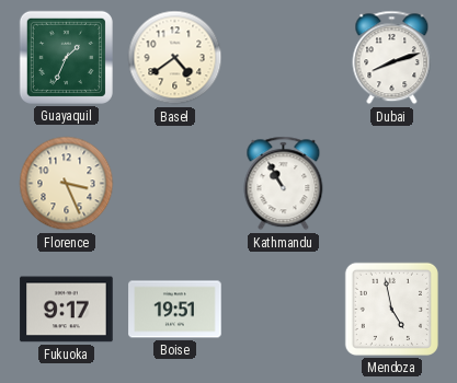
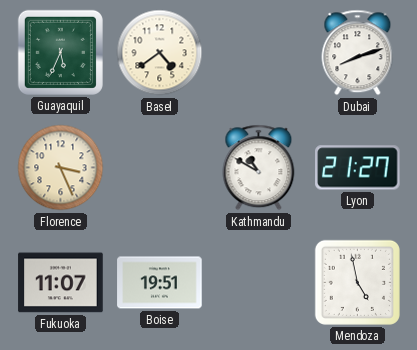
Guayaquil: 1:34 -> 5:34 (60, 52)
Kathmandu: 10:55 -> 10:50 (259, 168)
Lyon: none -> 21:27 (358, 168)
Fukuoka: 9:17 -> 11:07 (61, 283)
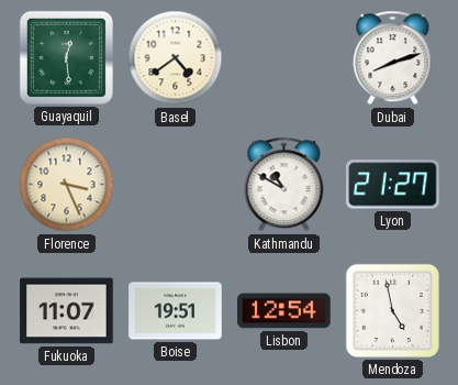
Guayaquil: 5:34 -> 12:29 (66, 57)
Lisbon: none -> 12:54 (284, 311)
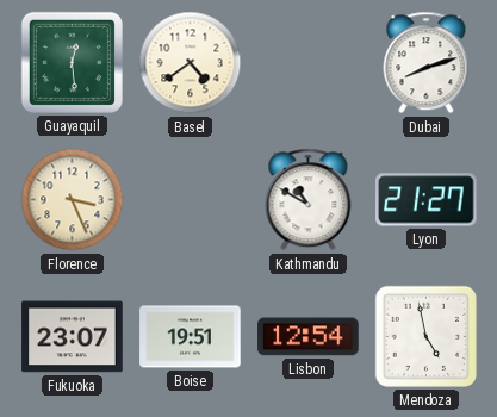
Fukuoka: 11:07 -> 23:07 (73, 337)
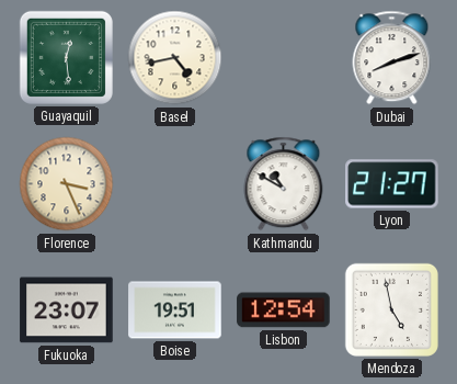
Basel: 4:39 -> 4:43 (175, 58)
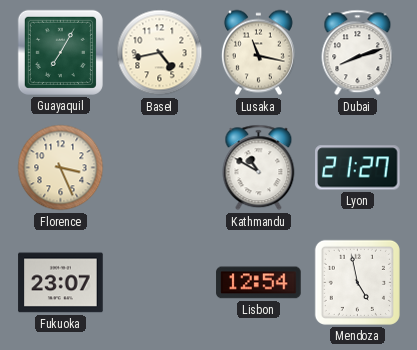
Guayaquil: 12:29 -> 7:05 (60, 52)
Lusaka: none -> 11:17 (258, 53)
Boise: 19:51 -> none (175, 310)
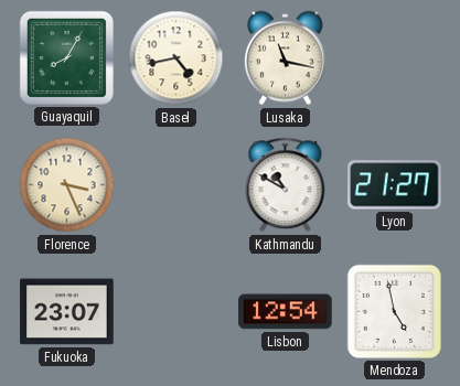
Guayaquil: 7:05 -> 8:05 (66, 57)
Dubai: 8:12 -> none (358, 53)
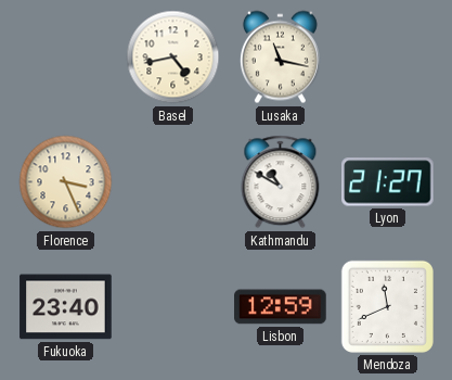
Guayaquil: 8:05 -> none (66, 57)
Fukuoka: 23:07 -> 23:40 (66, 307)
Lisbon: 12:54 -> 12:59 (281, 307)
Mendoza: 4:58 -> 11:41 (387, 306)
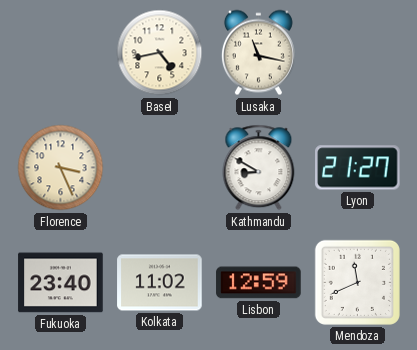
Kathmandu: 10:50 -> 8:50 (259, 168)
Kolkata: none -> 11:02 (160, 283)
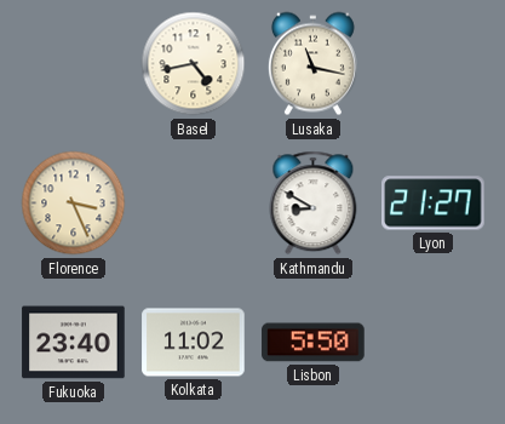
Lisbon: 12:59 -> 5:50 (314, 343)
Mendoza: 11:41 -> none (357, 282)
